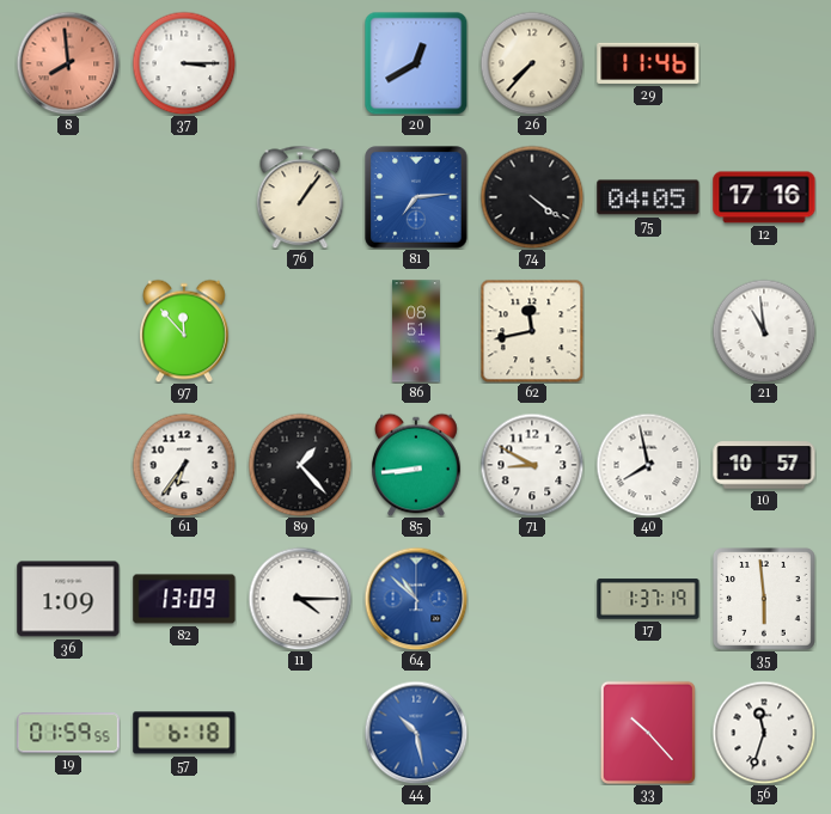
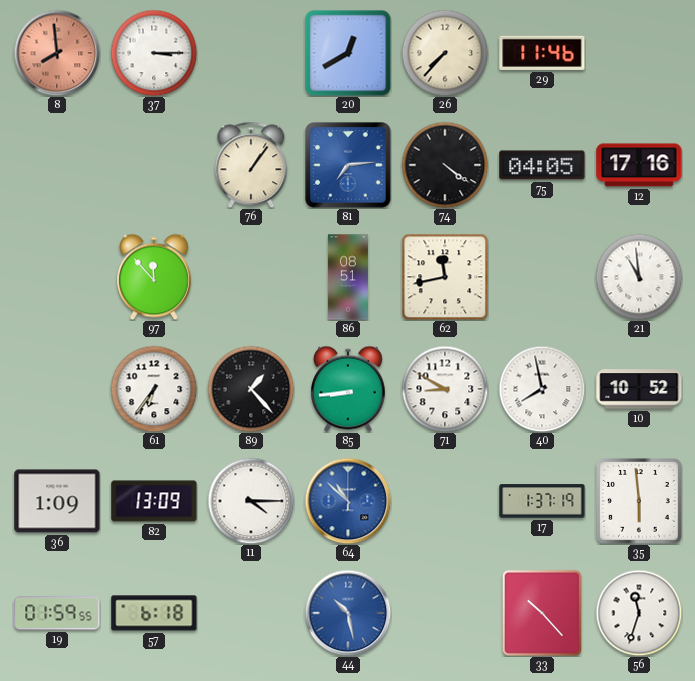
10: 10:57 -> 10:52 (639, 389)
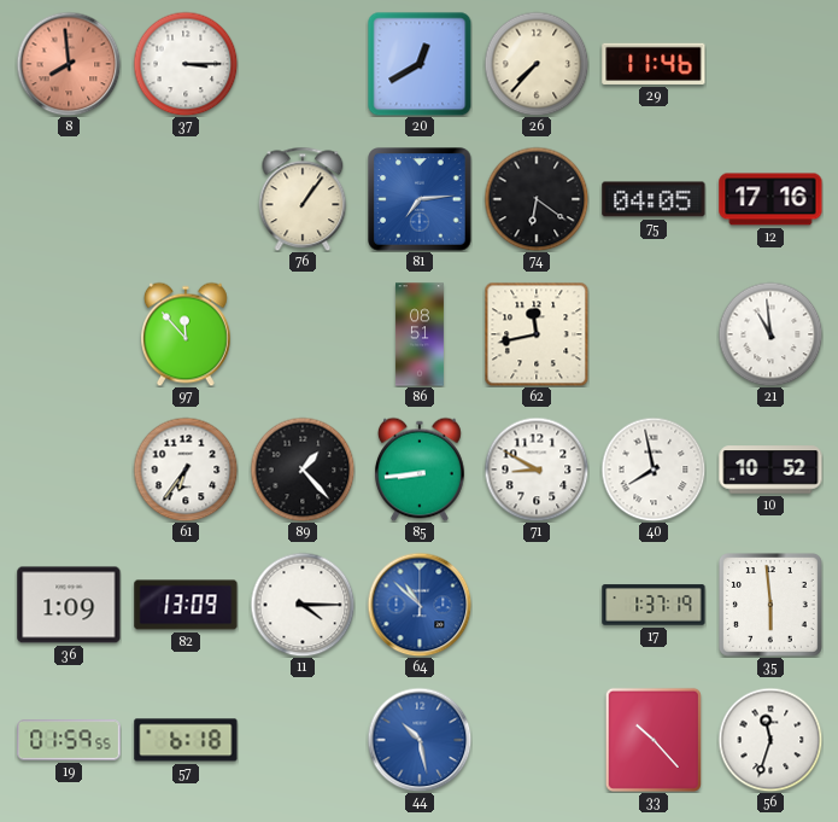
74: 4:21 -> 6:21 (537, 199)
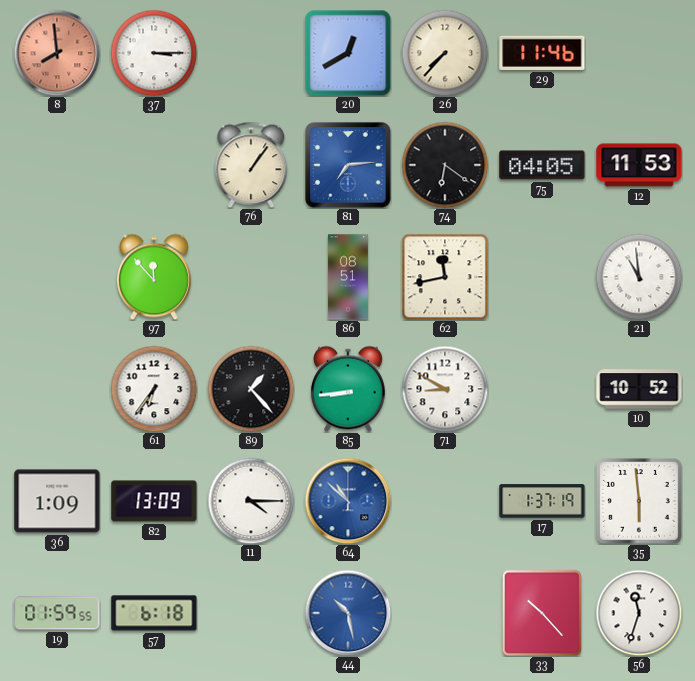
12: 17:16 -> 11:53 (639, 165)
40: 7:58 -> none (654, 470)
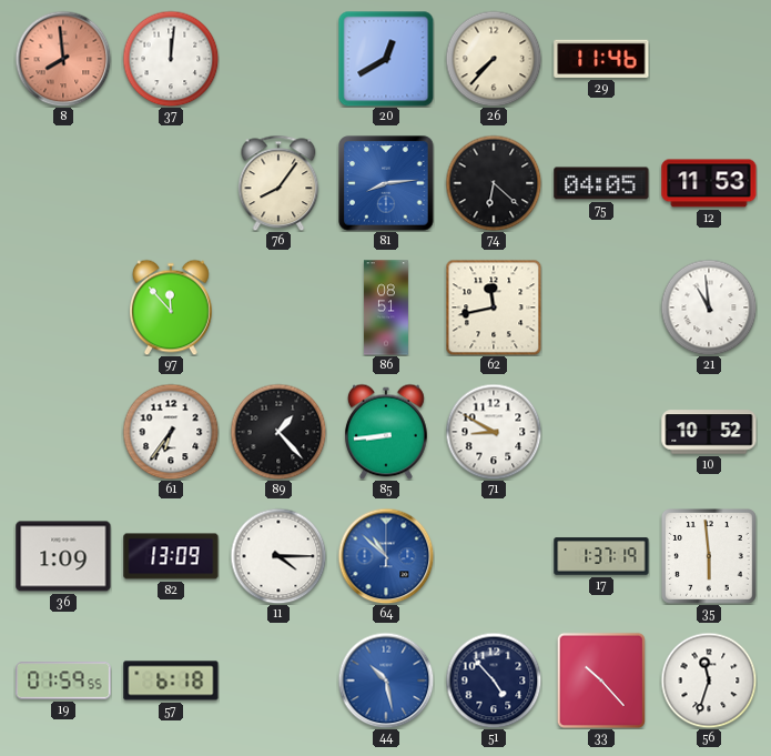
37: 3:15 -> 12:01 (171, 59)
76: 1:06 -> 8:06 (278, 183)
81: 7:14 -> 8:14 (386, 183)
74: 6:21 -> 6:22 (494, 183)
51: none -> 4:53 (494, 681)
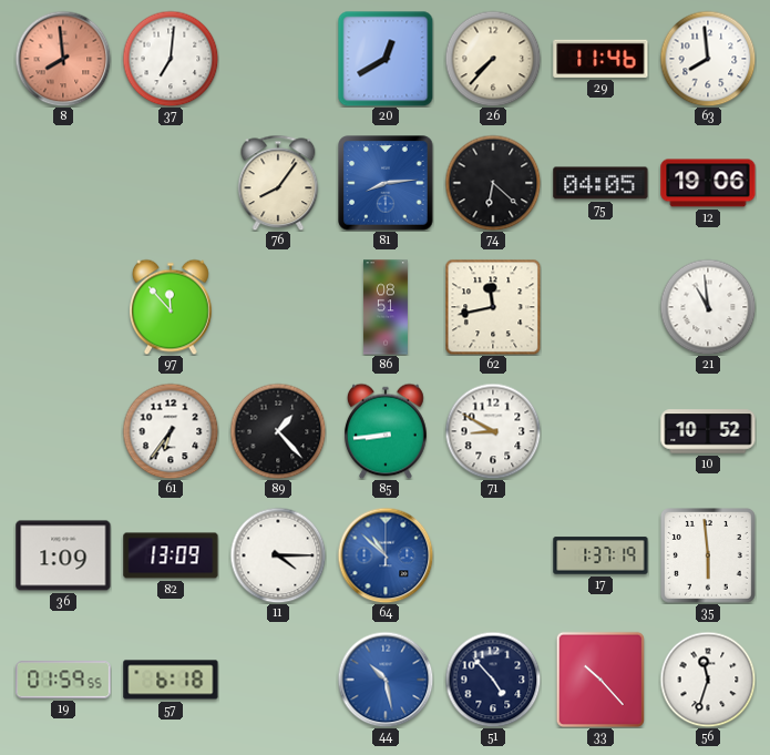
37: 12:01 -> 7:01 (171, 59)
63: none -> 7:59 (708, 59)
12: 11:53 -> 19:06 (708, 183)
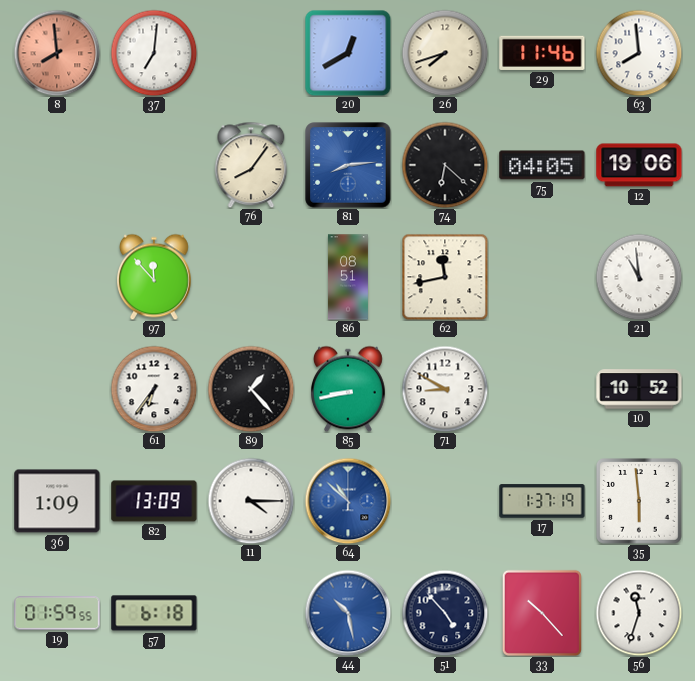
26: 7:37 -> 7:42 (445, 53)
85: 8:44 -> 8:43 (349, 389)
